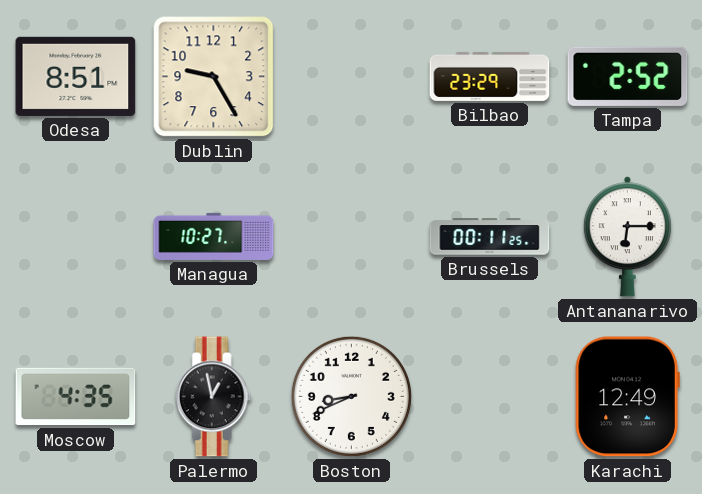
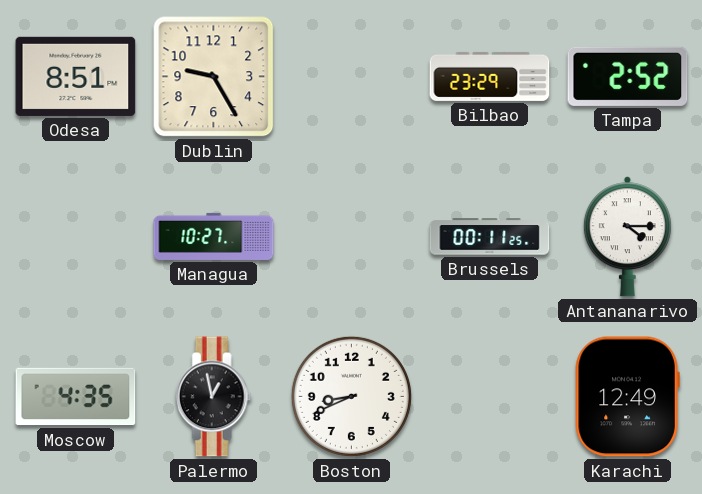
Antananarivo: 6:15 -> 4:15 (627, 237)
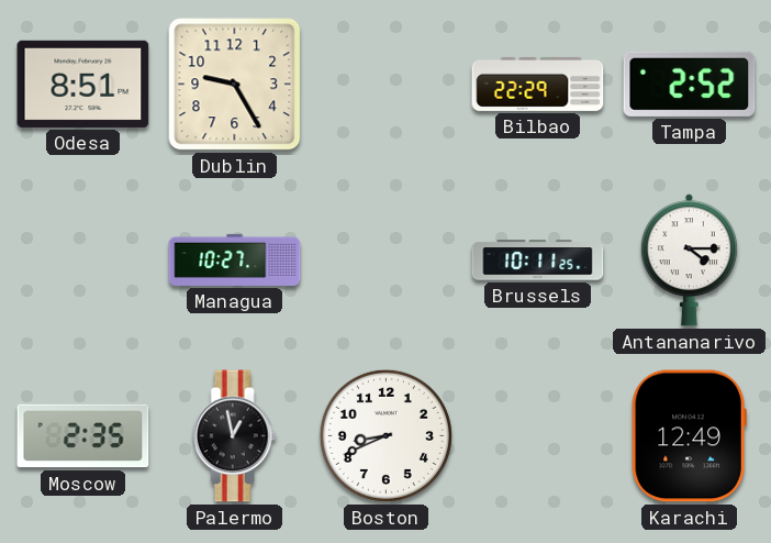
Bilbao: 23:29 -> 22:29 (538, 84)
Brussels: 00:11 -> 10:11 (538, 261)
Moscow: 4:35 -> 2:35 (83, 436)
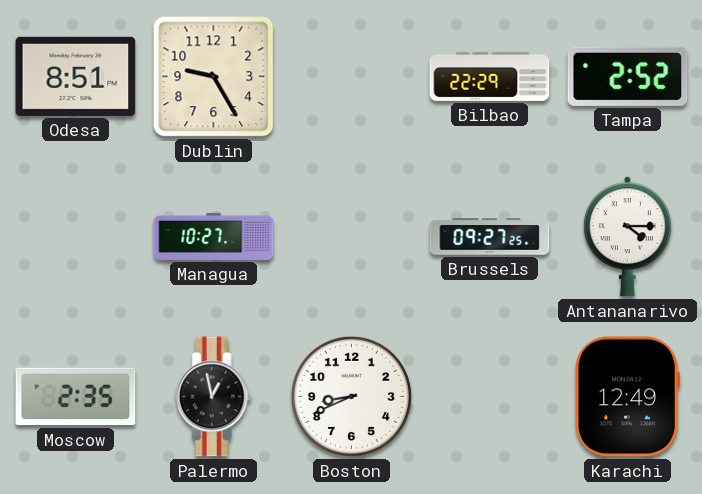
Brussels: 10:11 -> 09:27 (490, 237)
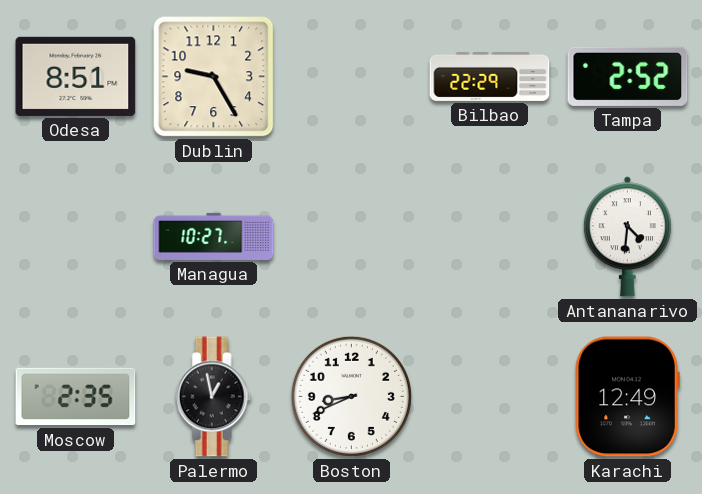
Brussels: 09:27 -> none (490, 237)
Antananarivo: 4:15 -> 4:31 (627, 237)
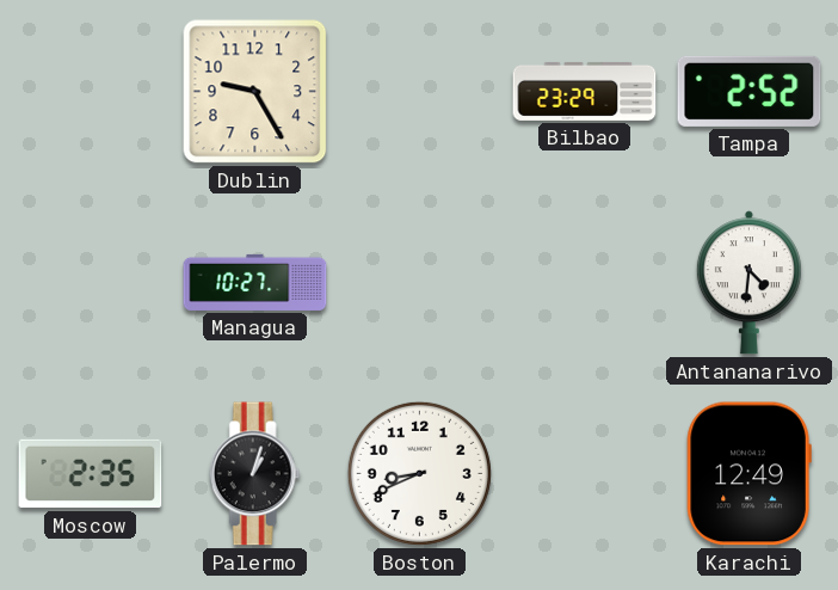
Odesa: 8:51 -> none (76, 76)
Bilbao: 22:29 -> 23:29 (585, 91)
Palermo: 12:58 -> 1:03 (254, 474)
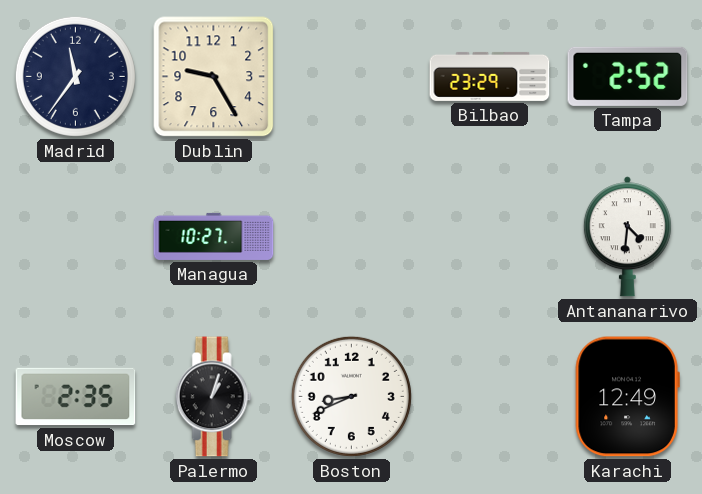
Madrid: none -> 11:36 (75, 76)
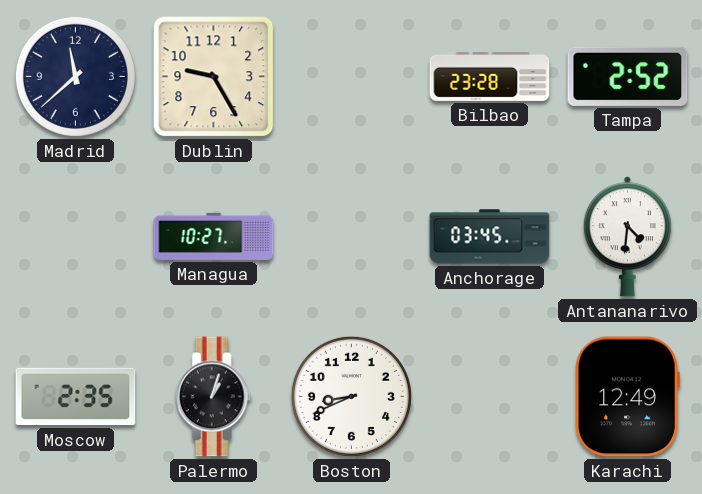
Madrid: 11:36 -> 11:38 (75, 76)
Bilbao: 23:29 -> 23:28 (490, 76)
Anchorage: none -> 03:45 (490, 237)
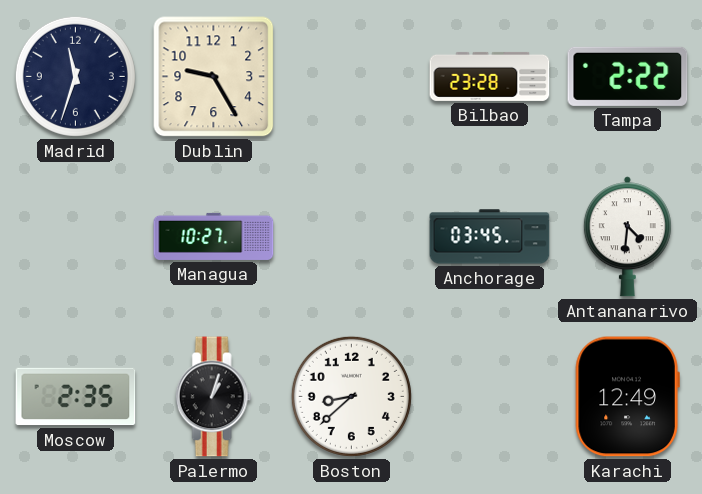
Madrid: 11:38 -> 11:33 (75, 76)
Tampa: 2:52 -> 2:22 (628, 76)
Boston: 8:41 -> 8:38 (351, 396)
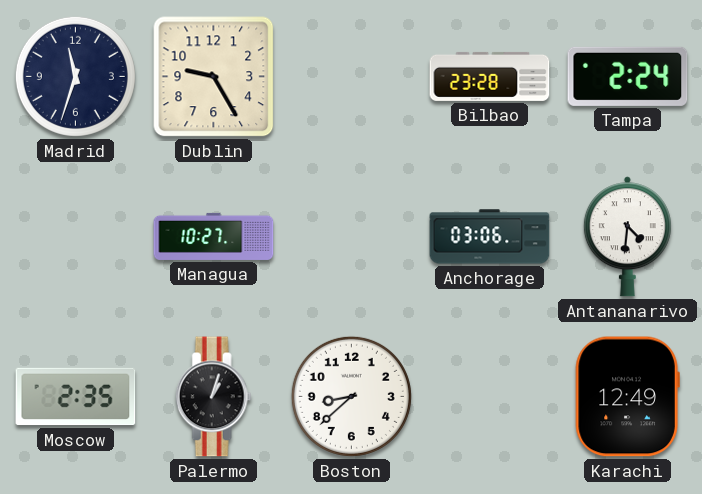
Tampa: 2:22 -> 2:24 (628, 76)
Anchorage: 03:45 -> 03:06 (490, 237)
